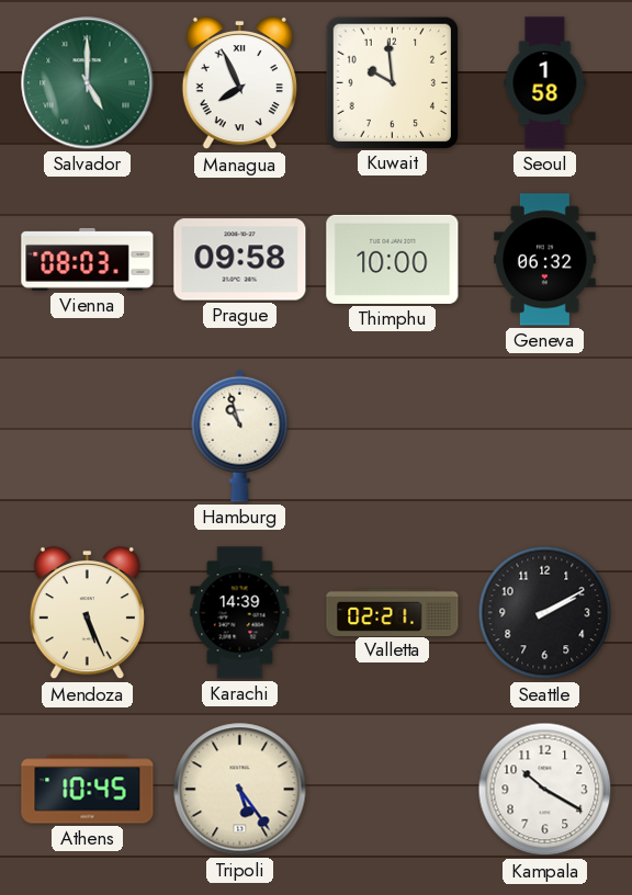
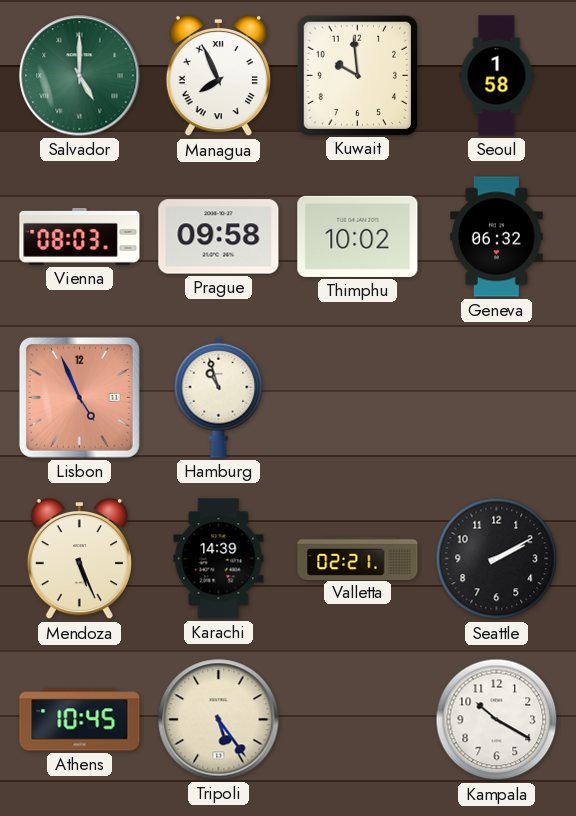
Thimphu: 10:00 -> 10:02 (358, 236)
Lisbon: none -> 4:56 (79, 397)
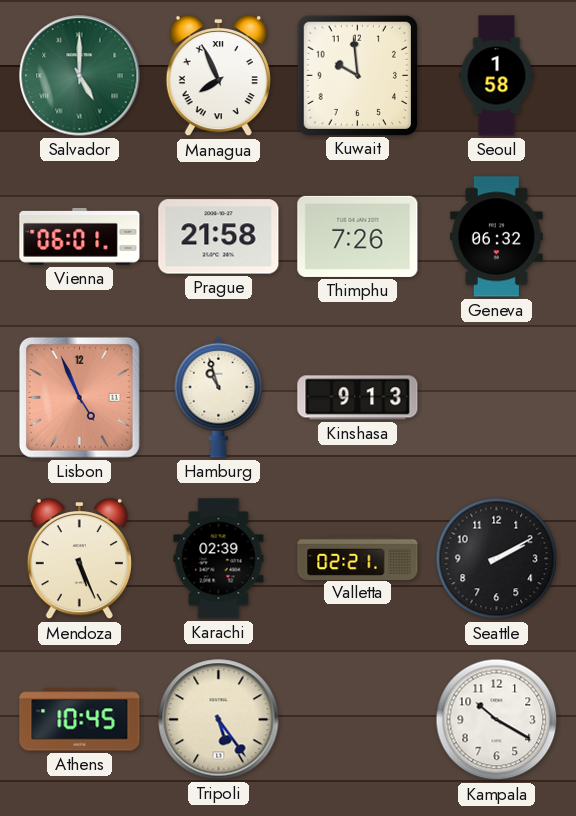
Vienna: 08:03 -> 06:01 (80, 236)
Prague: 09:58 -> 21:58 (219, 237)
Thimphu: 10:02 -> 7:26 (358, 236)
Kinshasa: none -> 9:13 (358, 398)
Karachi: 14:39 -> 02:39 (219, 559)
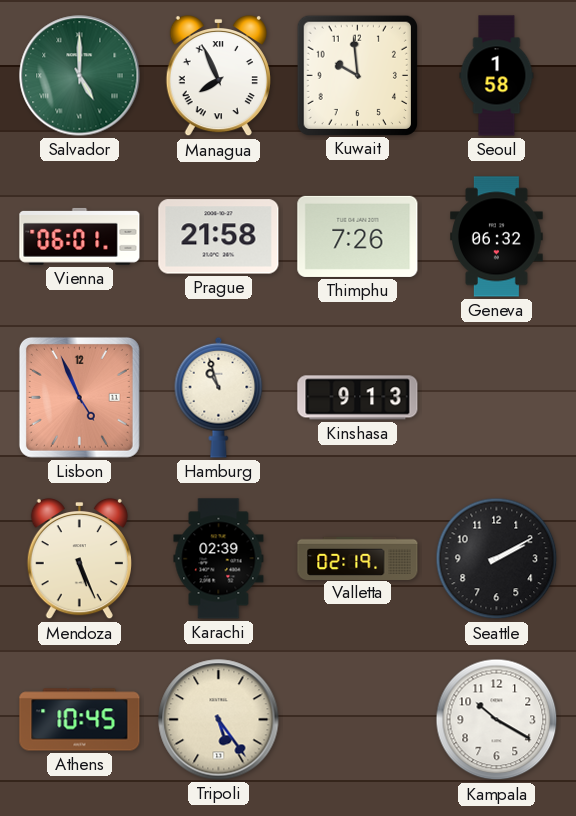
Valletta: 02:21 -> 02:19 (358, 558)
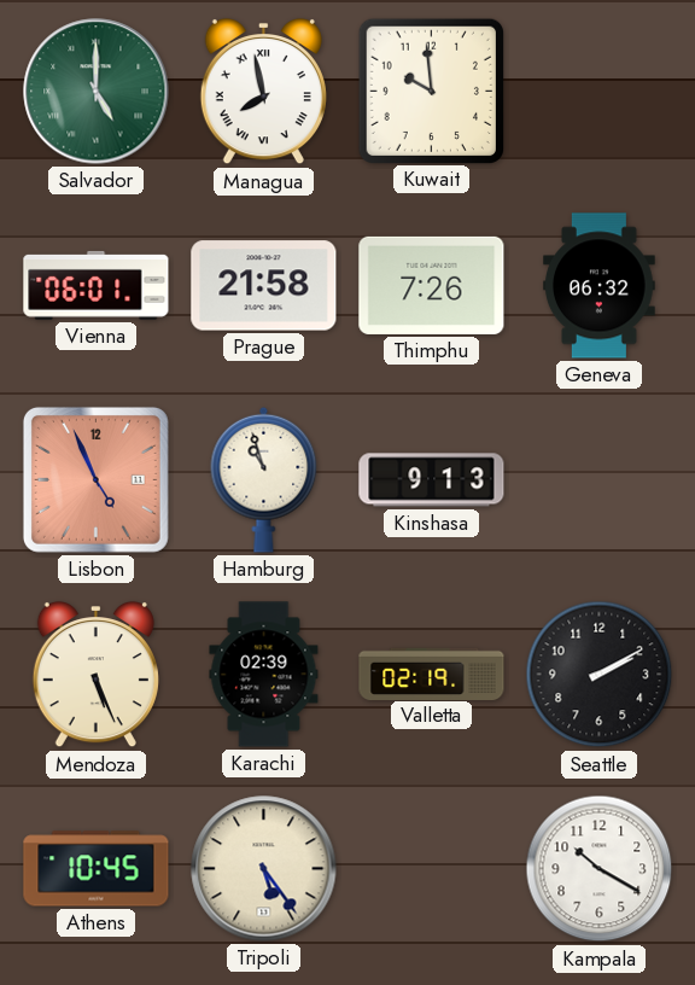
Managua: 7:56 -> 7:58 (263, 92)
Seoul: 1:58 -> none (497, 76)
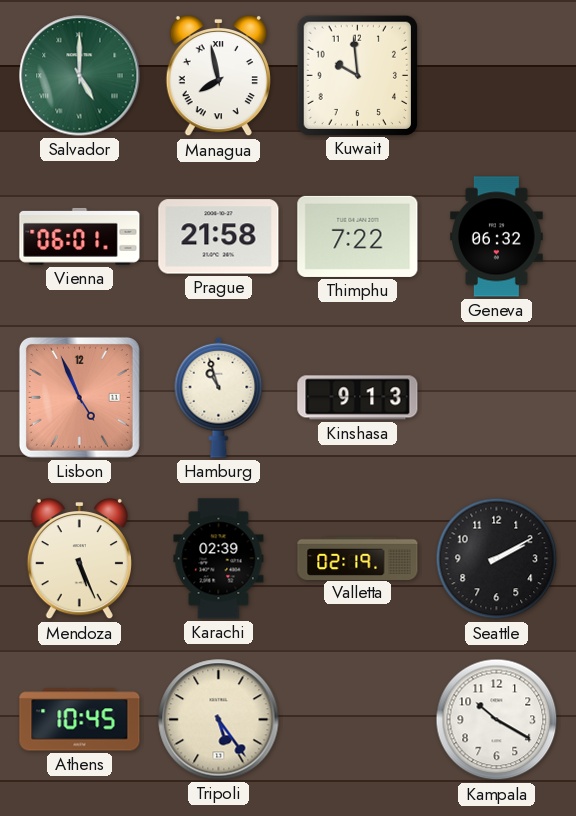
Thimphu: 7:26 -> 7:22 (358, 236)
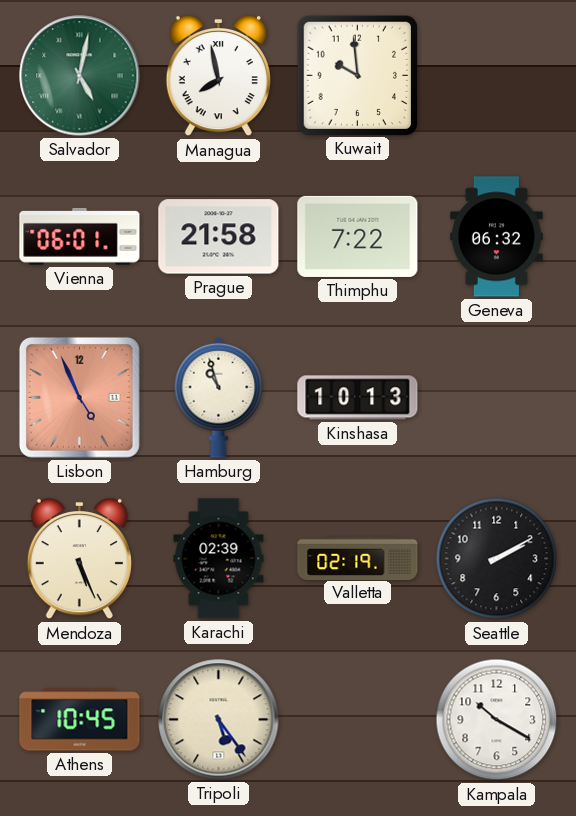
Salvador: 5:00 -> 5:02 (80, 76)
Kinshasa: 9:13 -> 10:13 (358, 398)
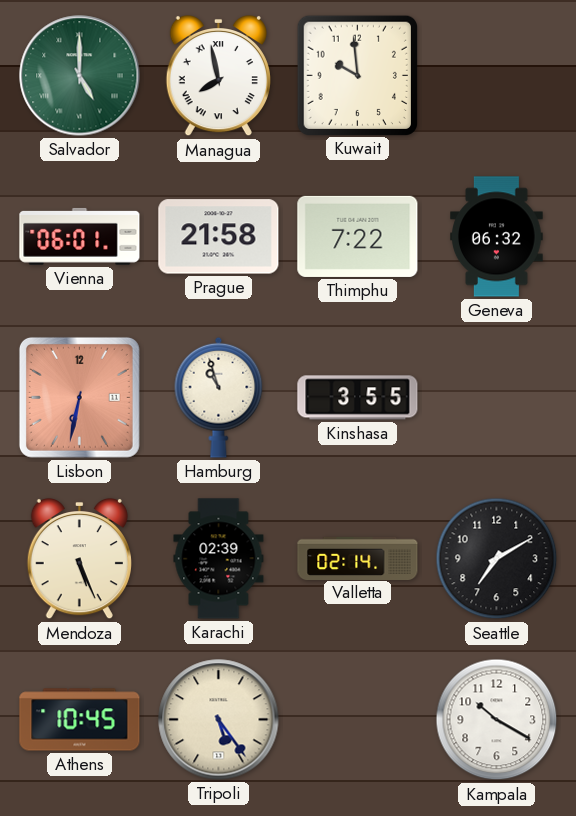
Salvador: 5:02 -> 5:00 (80, 76)
Lisbon: 4:56 -> 6:32 (79, 397)
Kinshasa: 10:13 -> 3:55 (358, 398)
Valletta: 02:19 -> 02:14 (358, 558)
Seattle: 2:10 -> 7:10 (497, 559)
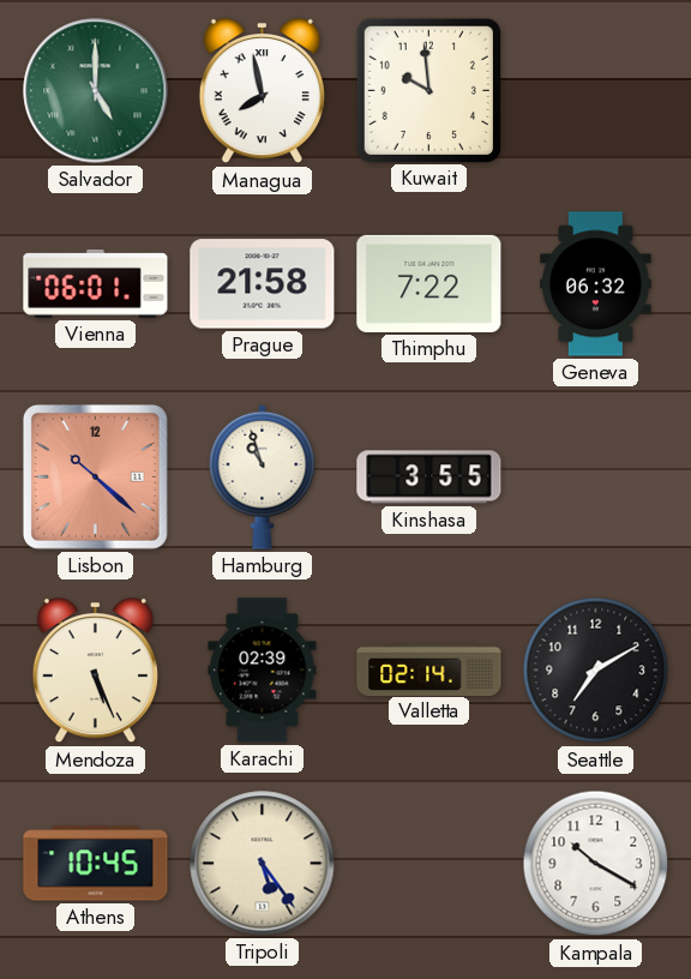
Lisbon: 6:32 -> 10:22 (95, 476)
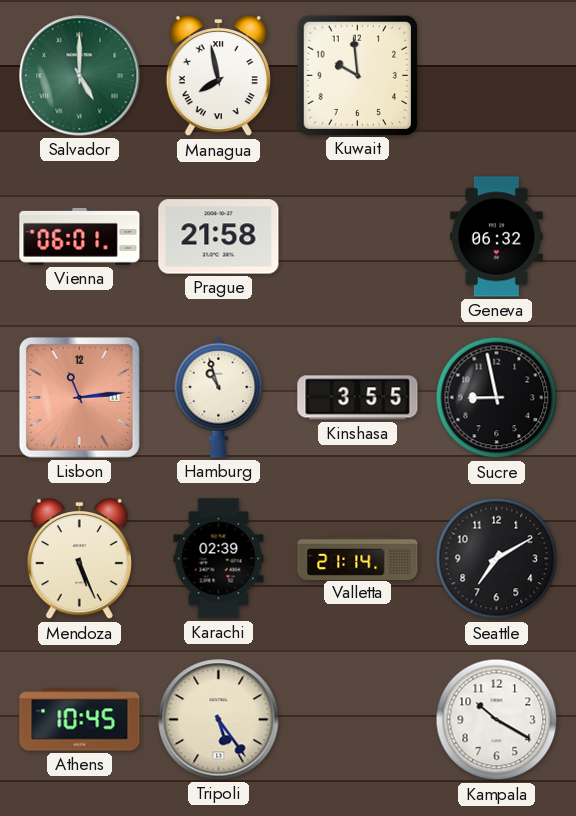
Thimphu: 7:22 -> none (429, 283)
Lisbon: 10:22 -> 11:14 (79, 397)
Sucre: none -> 8:58 (497, 398)
Valletta: 02:14 -> 21:14 (358, 558)
